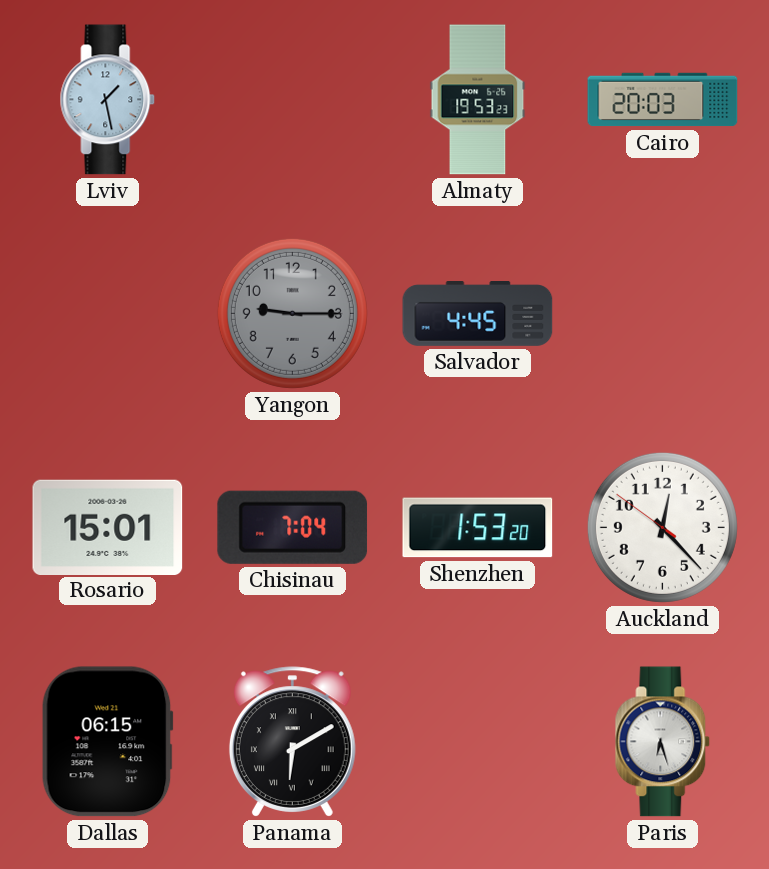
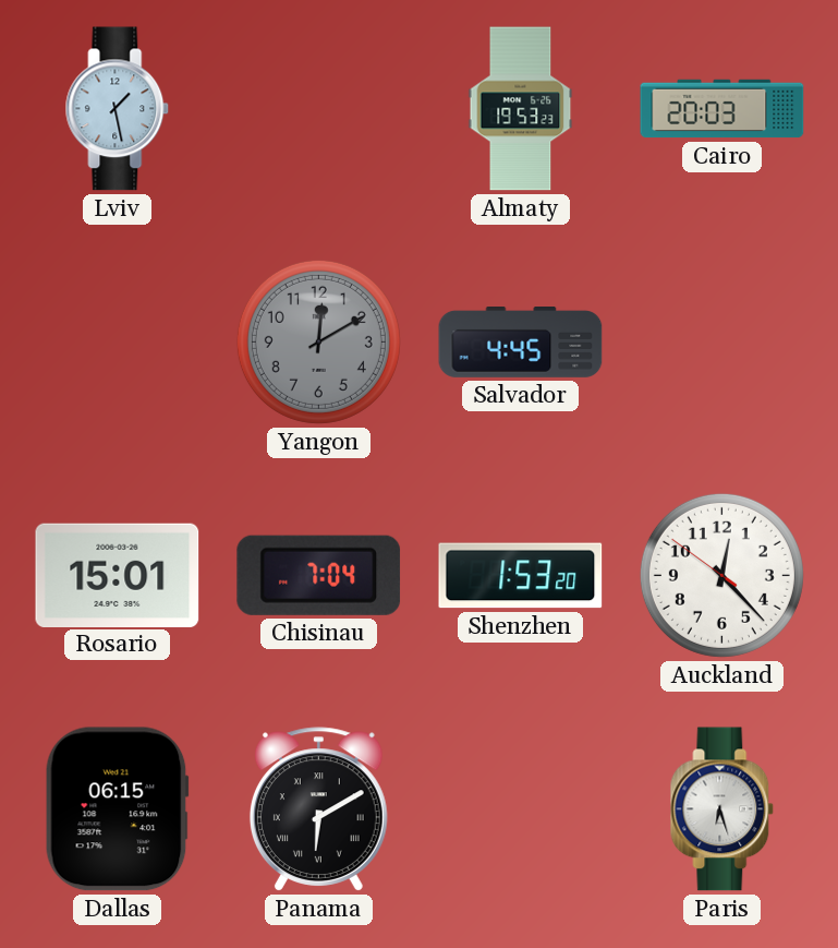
Yangon: 9:15 -> 12:10 (318, 341)
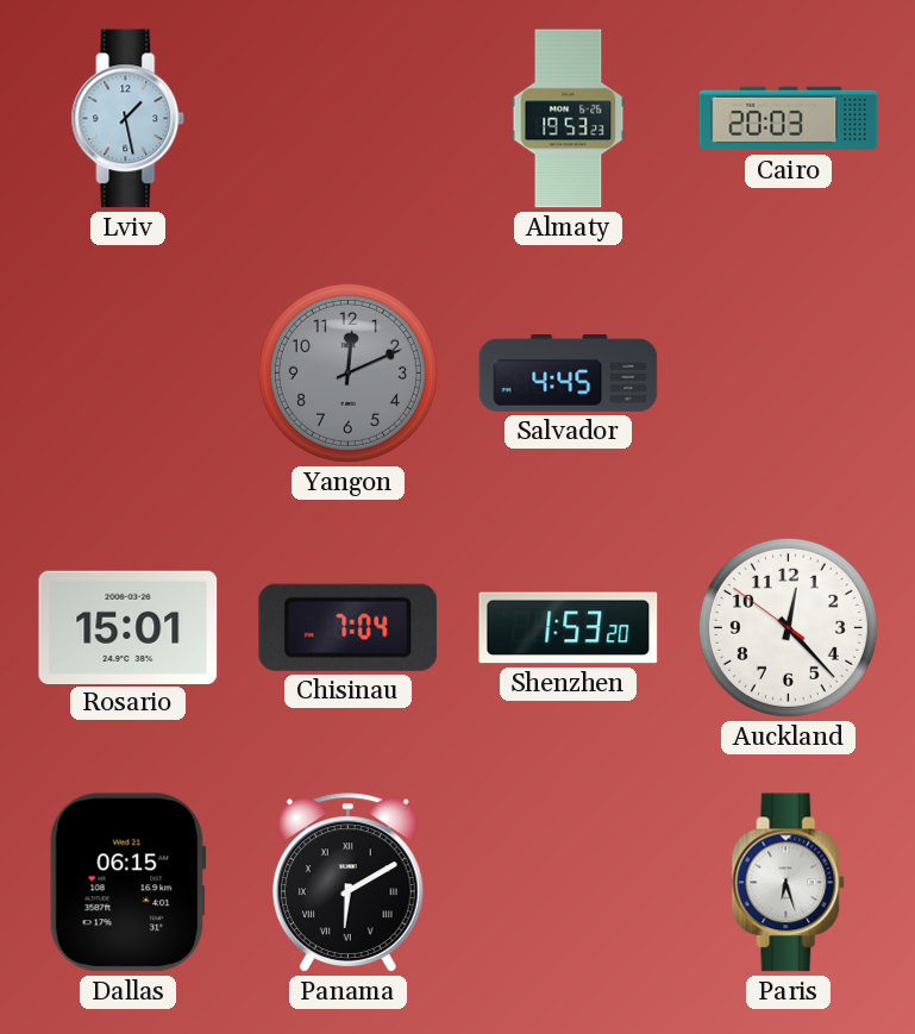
Yangon: 12:10 -> 12:11 (347, 372)
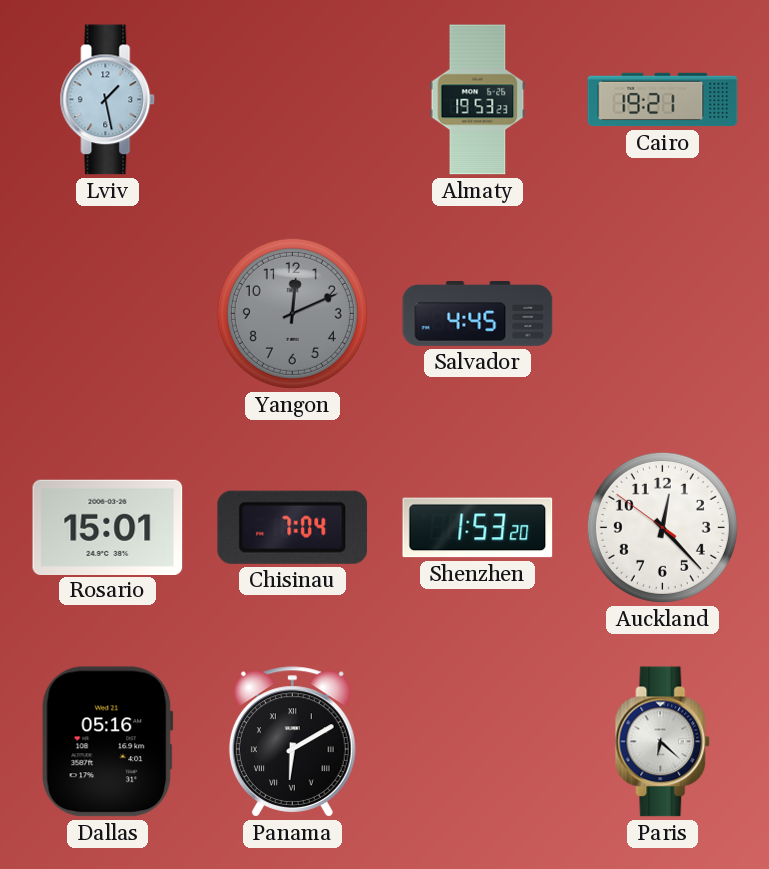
Cairo: 20:03 -> 19:21 (663, 100)
Dallas: 06:15 -> 05:16 (107, 742)
Paris: 6:27 -> 6:22 (663, 742)
